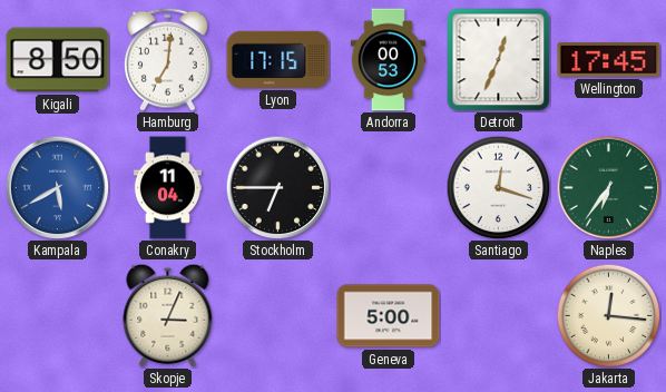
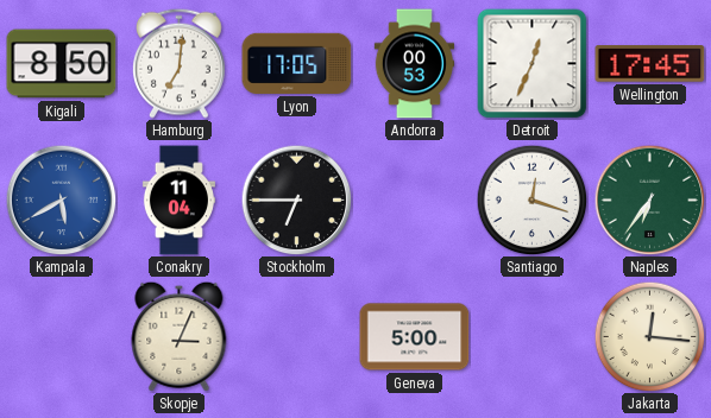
Lyon: 17:15 -> 17:05 (297, 63)
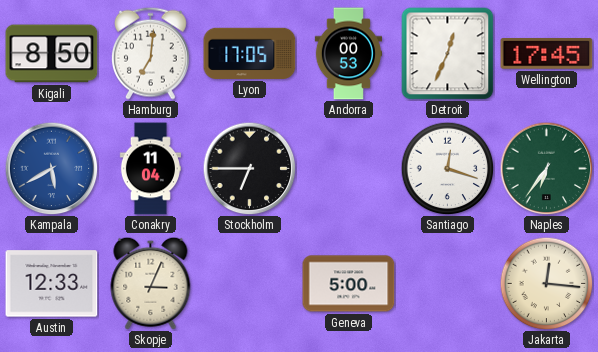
Austin: none -> 12:33 (52, 284)
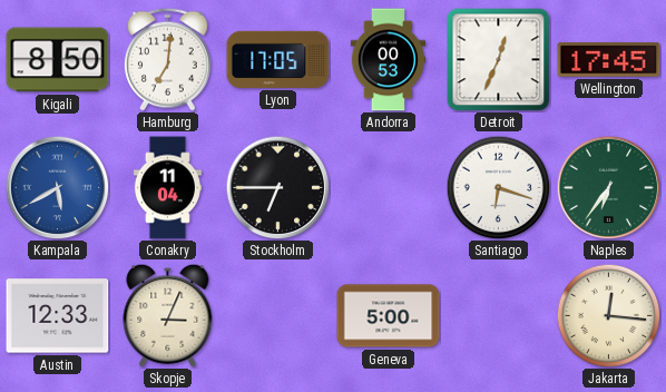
Santiago: 12:18 -> 6:18 (498, 187)
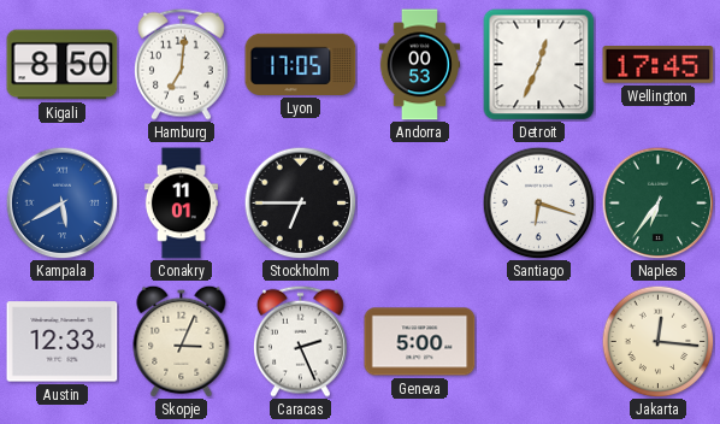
Conakry: 11:04 -> 11:01 (181, 204)
Caracas: none -> 2:26 (301, 341)
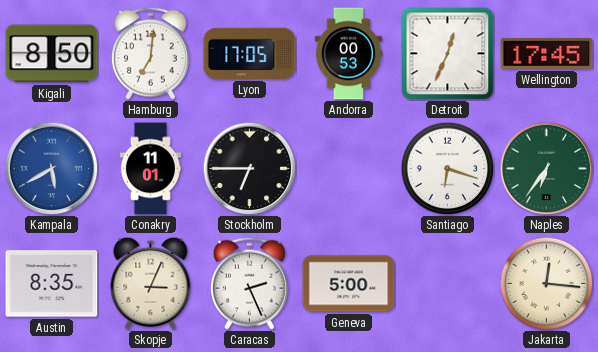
Austin: 12:33 -> 8:35 (52, 284)
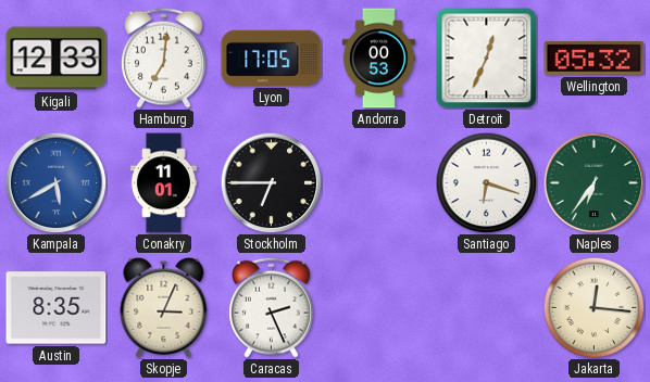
Kigali: 8:50 -> 12:33 (57, 59)
Wellington: 17:45 -> 05:32 (595, 59)
Geneva: 5:00 -> none (349, 284)
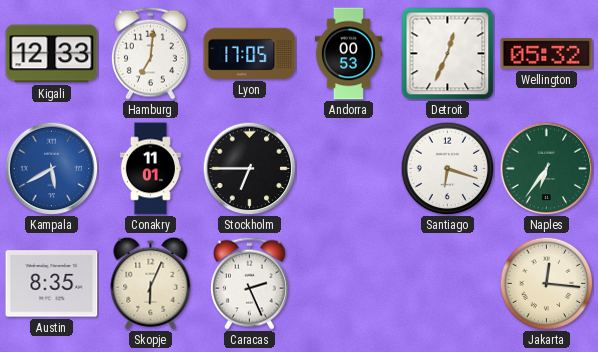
Skopje: 3:04 -> 6:04 (151, 283)
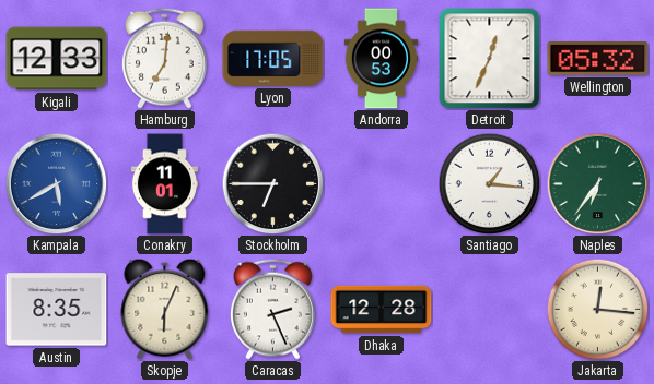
Santiago: 6:18 -> 1:16 (489, 183)
Dhaka: none -> 12:28 (382, 310)
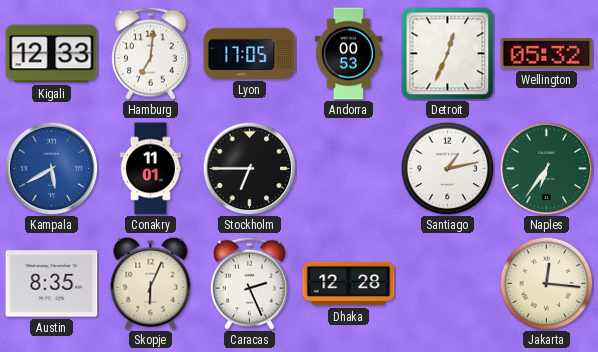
Santiago: 1:16 -> 1:13 (447, 168)
